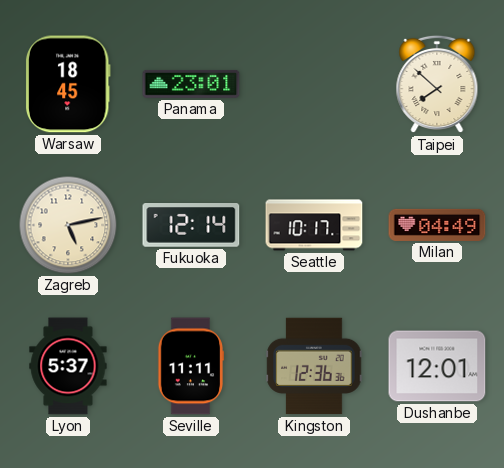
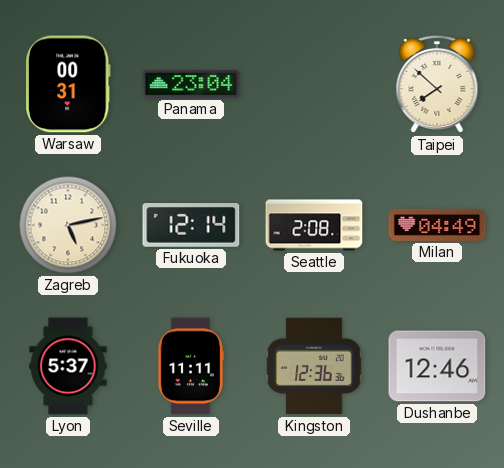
Warsaw: 18:45 -> 00:31 (68, 84)
Panama: 23:01 -> 23:04 (191, 84)
Seattle: 10:17 -> 2:08 (314, 225)
Dushanbe: 12:01 -> 12:46 (437, 366)
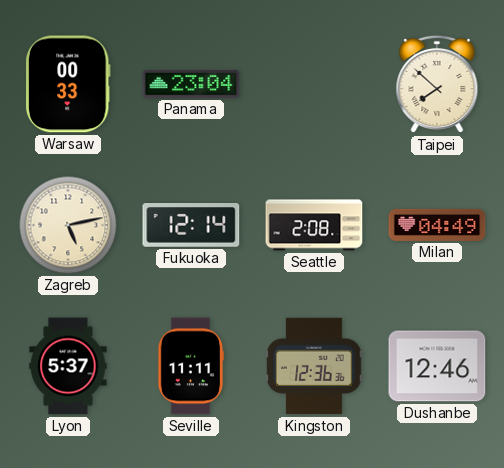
Warsaw: 00:31 -> 00:33 (68, 84)
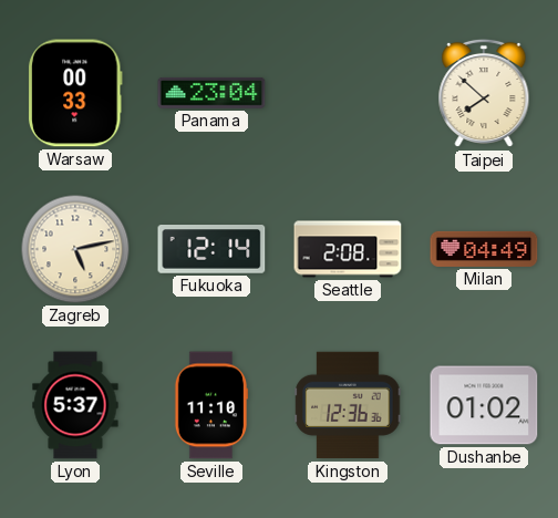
Seville: 11:11 -> 11:10 (211, 405)
Dushanbe: 12:46 -> 01:02 (484, 405)
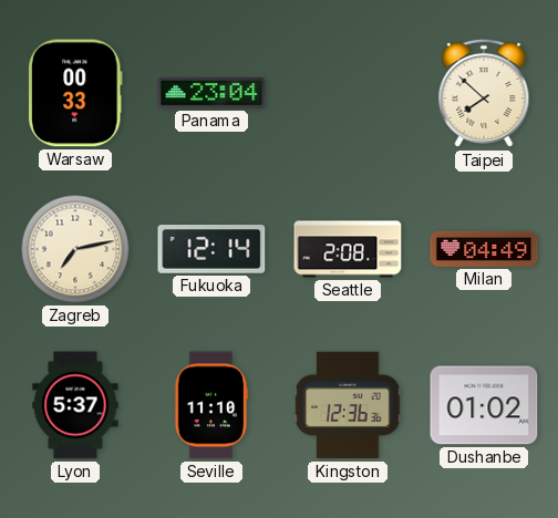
Zagreb: 5:13 -> 7:13 (75, 249)
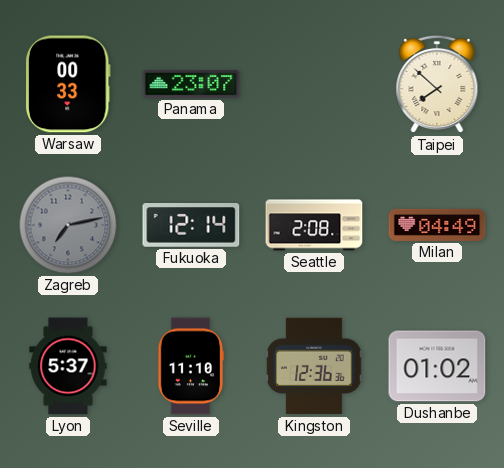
Panama: 23:04 -> 23:07 (191, 84)
Zagreb dial: cream -> grey (68, 225)
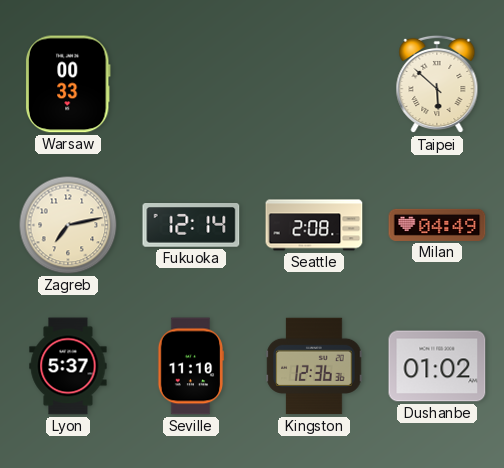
Panama: 23:07 -> none (191, 84)
Taipei: 7:52 -> 5:52 (437, 84)
Zagreb dial: grey -> cream (68, 225)
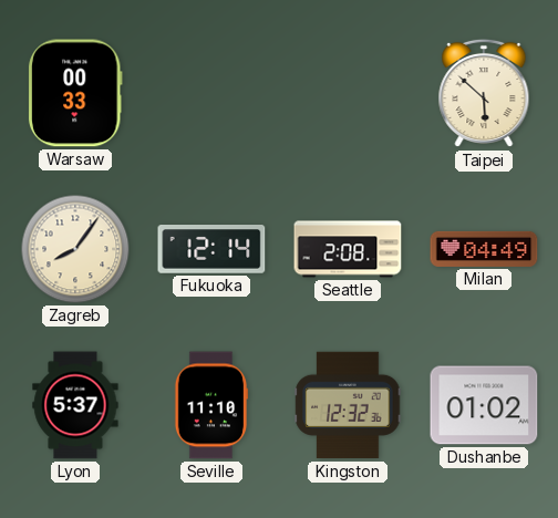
Zagreb: 7:13 -> 8:06 (75, 249)
Kingston: 12:36 -> 12:32 (348, 405)
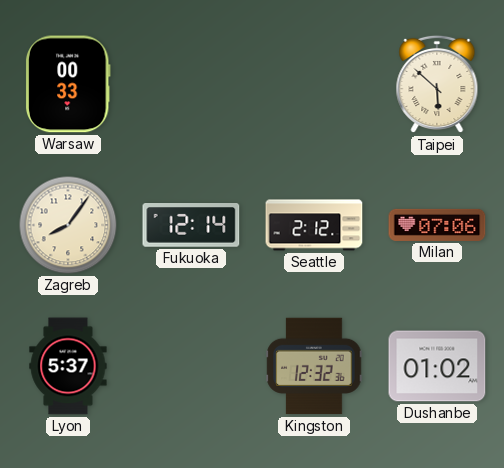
Seattle: 2:08 -> 2:12 (314, 225)
Milan: 04:49 -> 07:06 (437, 225)
Seville: 11:10 -> none (211, 405)
